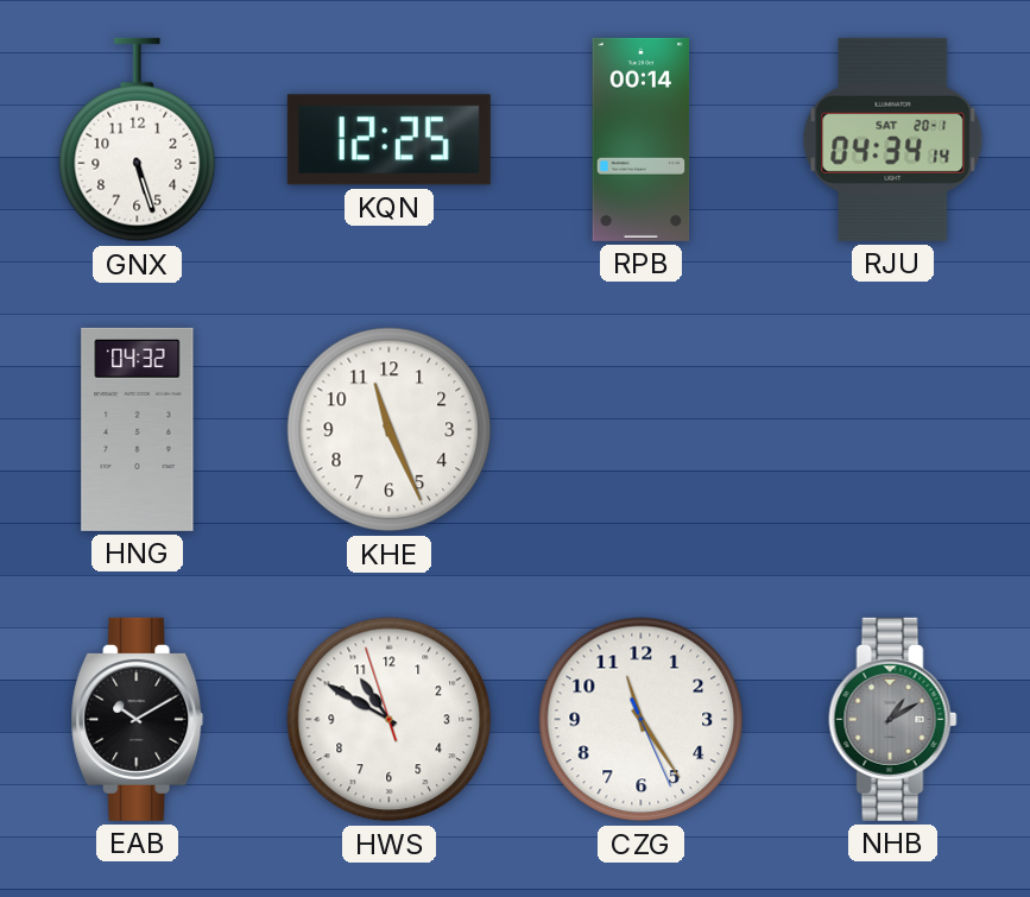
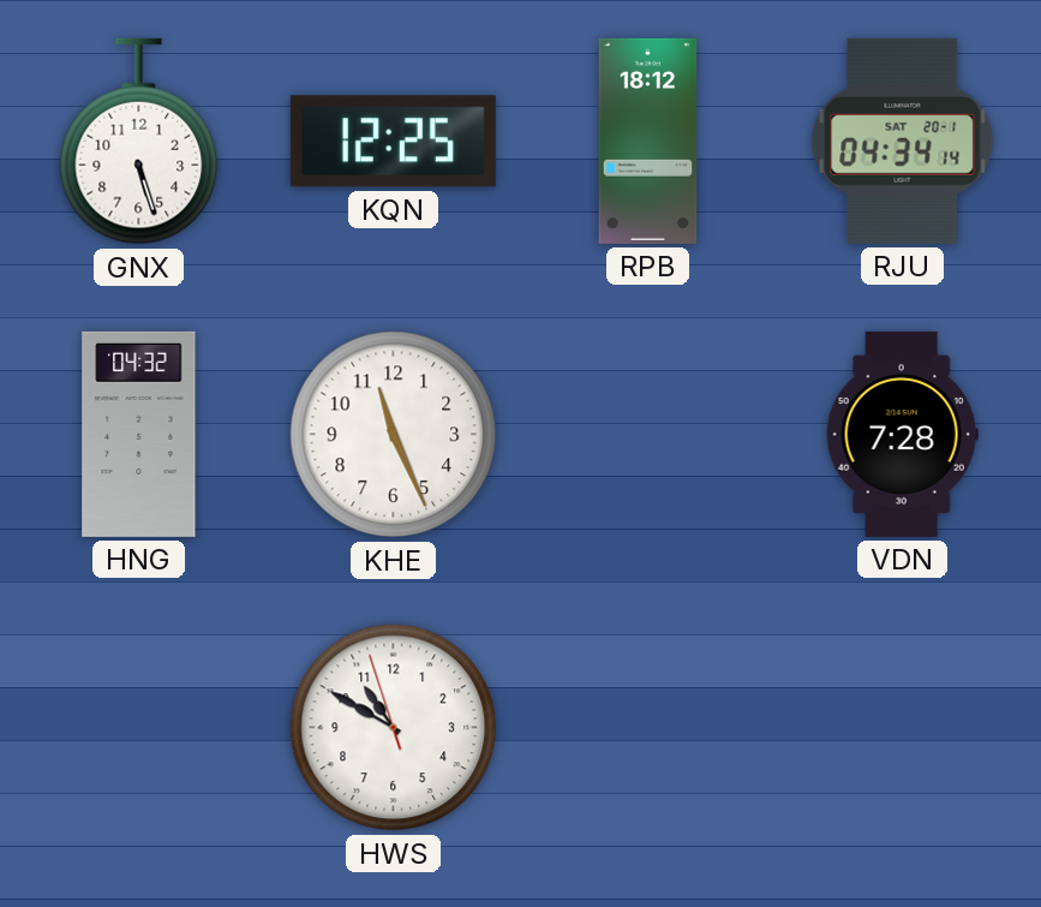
RPB: 00:14 -> 18:12 (648, 141)
VDN: none -> 7:28 (902, 434)
EAB: 10:10 -> none (138, 719)
CZG: 11:24 -> none (642, 720)
NHB: 1:10 -> none (893, 719)
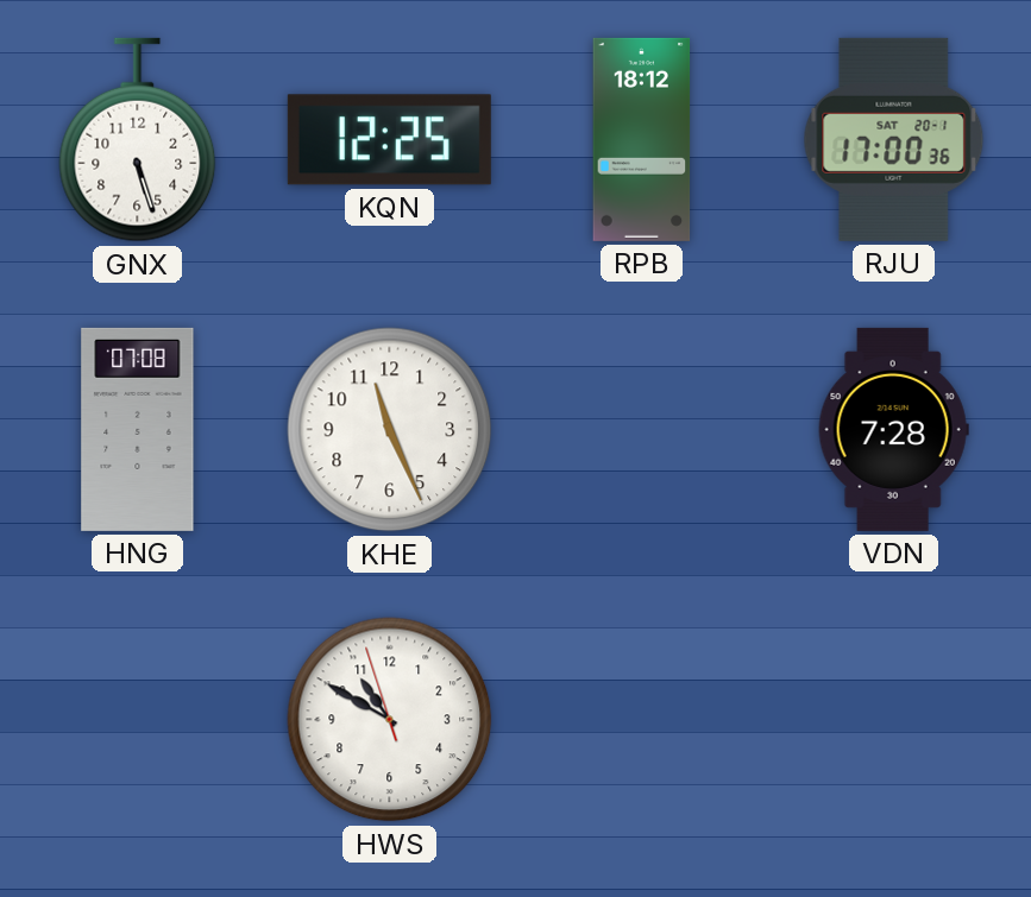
RJU: 04:34 -> 17:00 (894, 139)
HNG: 04:32 -> 07:08 (138, 429)
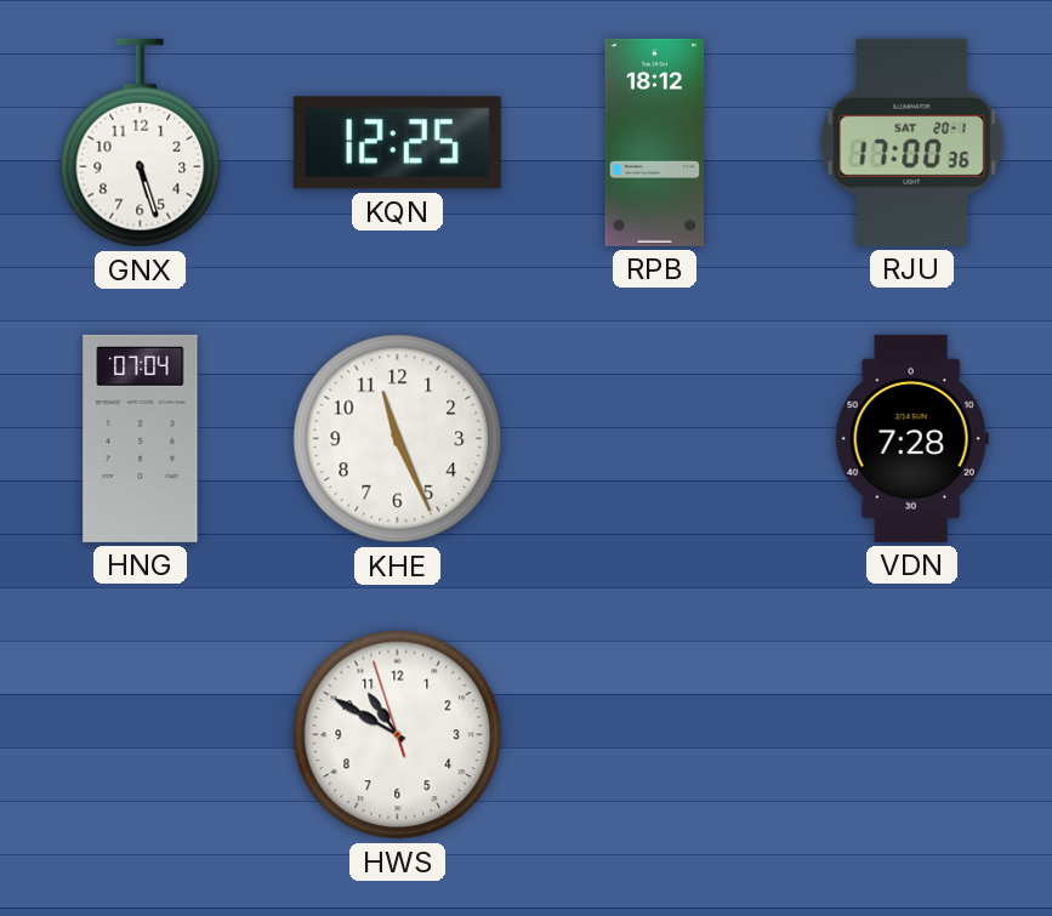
HNG: 07:08 -> 07:04 (141, 438)
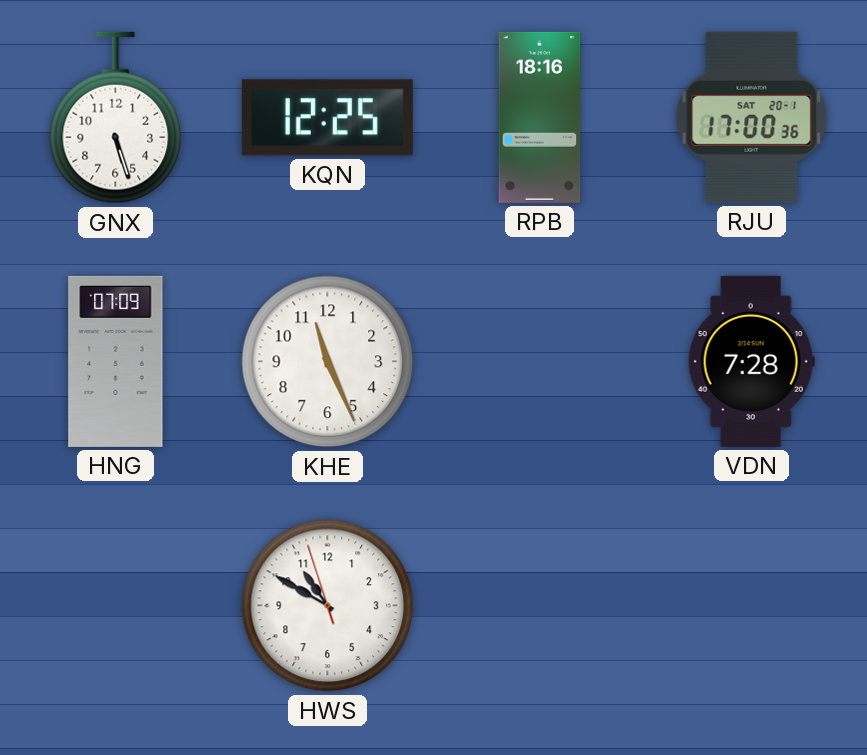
RPB: 18:12 -> 18:16 (540, 117)
HNG: 07:04 -> 07:09 (116, 361)
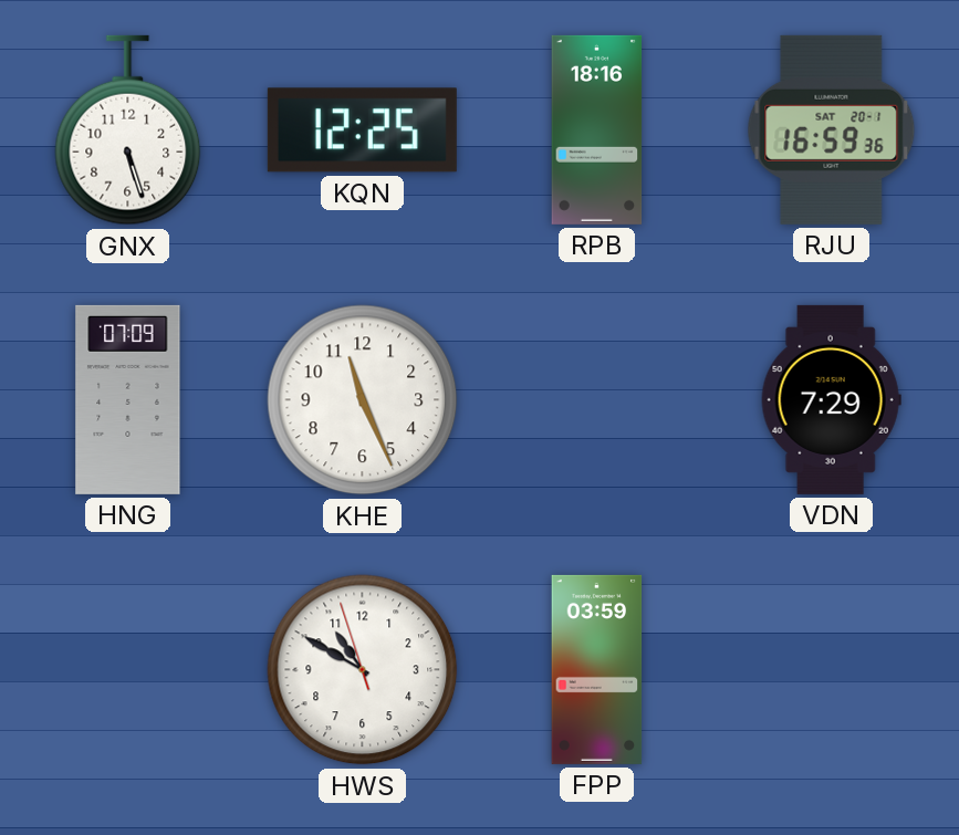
RJU: 17:00 -> 16:59 (832, 129)
VDN: 7:28 -> 7:29 (831, 399)
FPP: none -> 03:59 (597, 669)
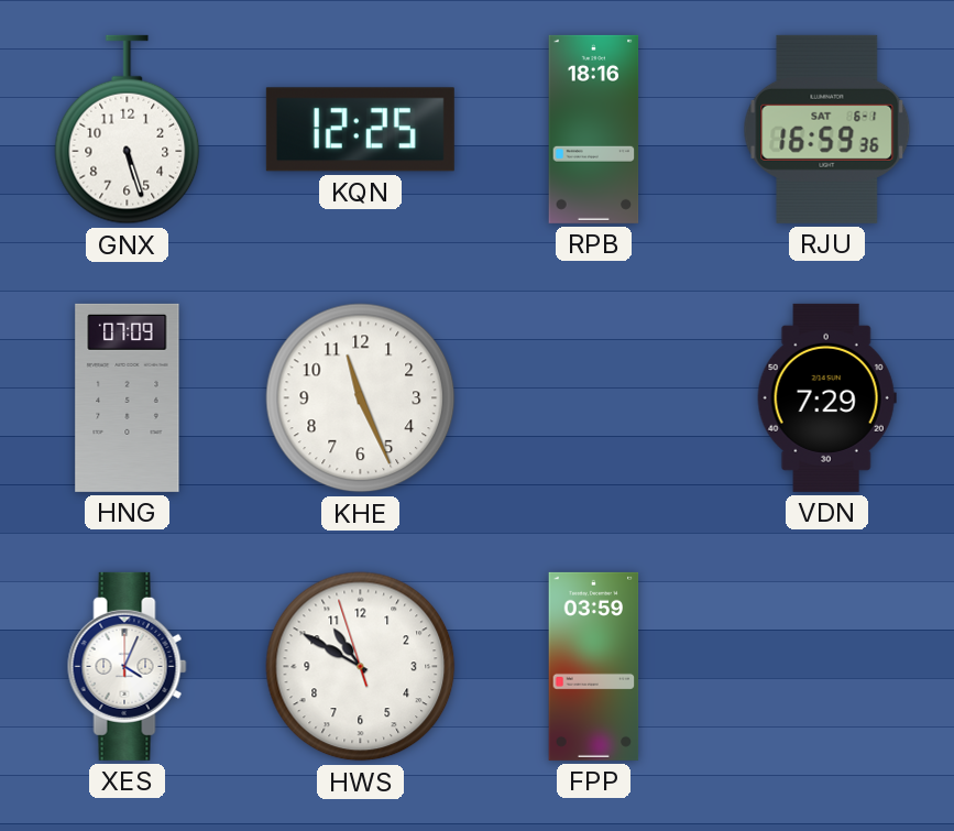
RJU date: SAT 20-1 -> SAT 6-1 (827, 129)
XES: none -> 4:04 (128, 666)
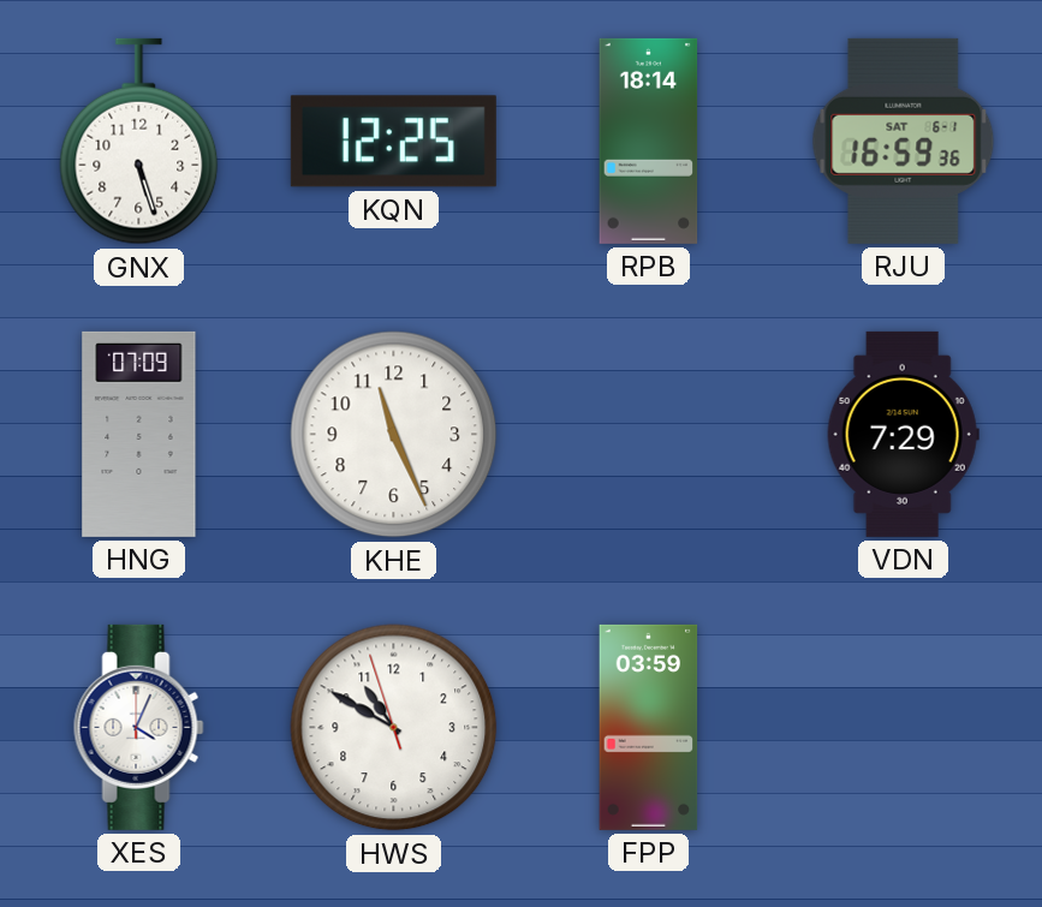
RPB: 18:16 -> 18:14 (649, 141)
